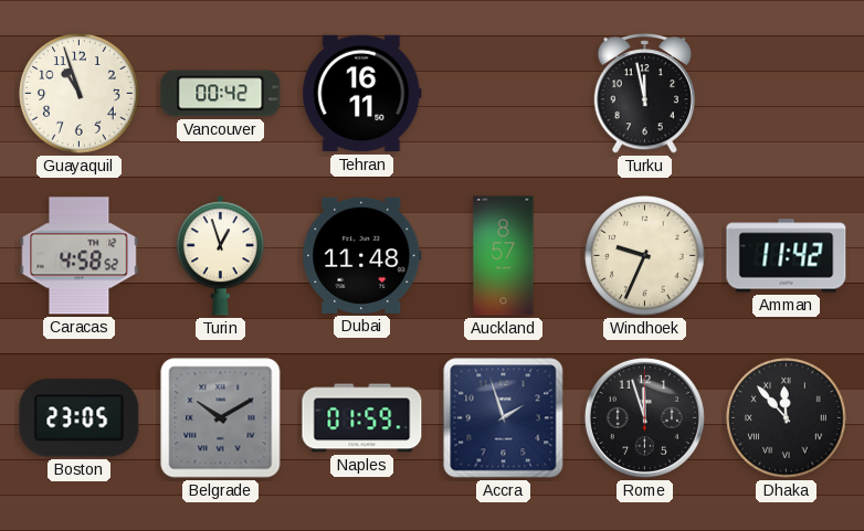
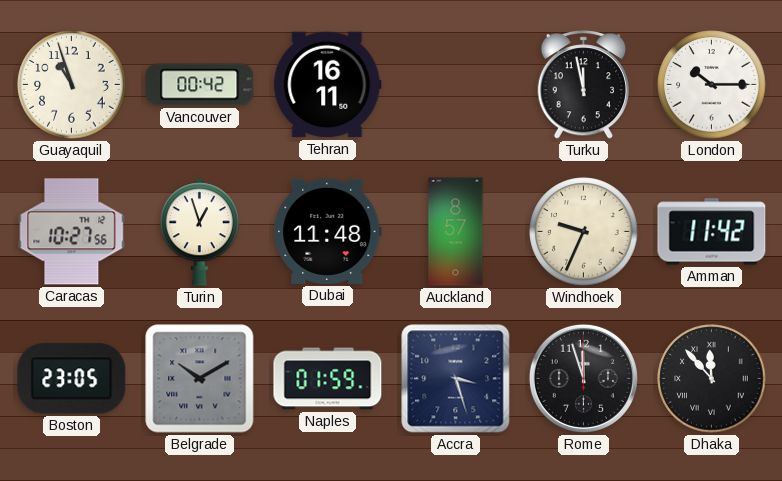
London: none -> 10:15 (712, 85)
Caracas: 4:58 -> 10:27 (72, 232)
Accra: 1:57 -> 3:27 (456, 379)
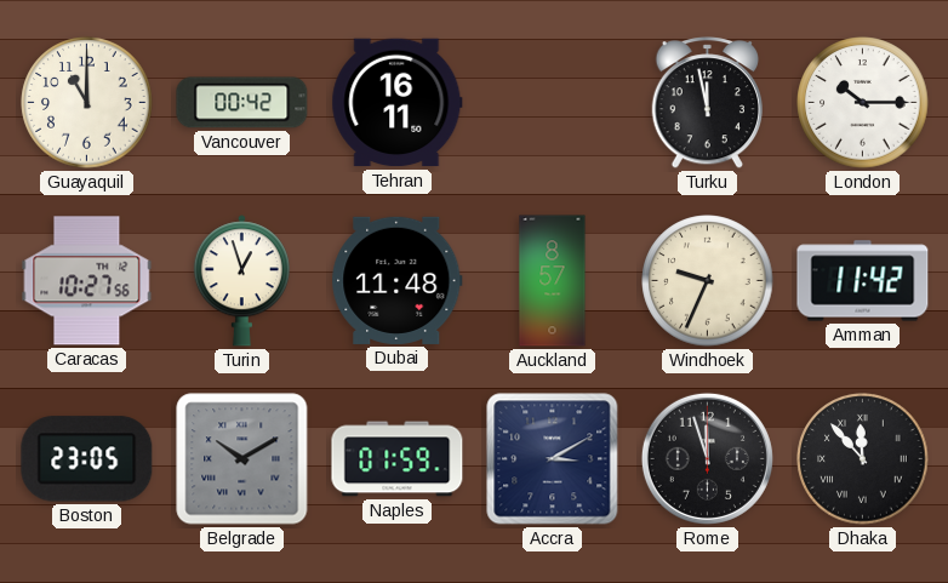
Guayaquil: 10:57 -> 11:00 (87, 103)
Accra: 3:27 -> 3:10 (553, 459)
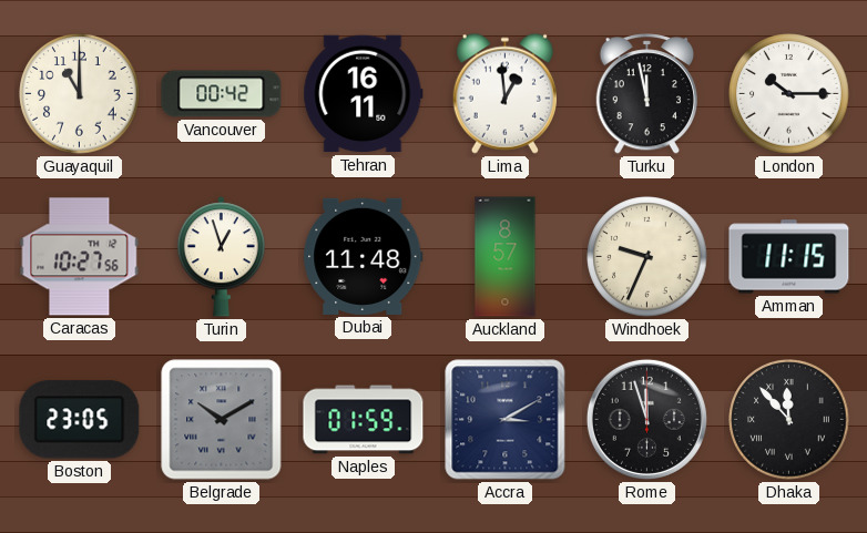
Lima: none -> 12:59 (504, 93)
Amman: 11:42 -> 11:15 (789, 257)
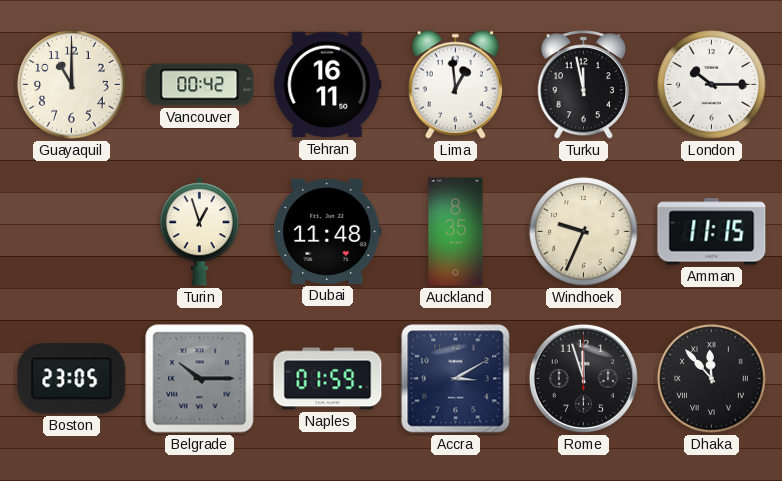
Caracas: 10:27 -> none (80, 257)
Auckland: 8:57 -> 8:35 (456, 232)
Belgrade: 10:10 -> 10:15 (200, 379)
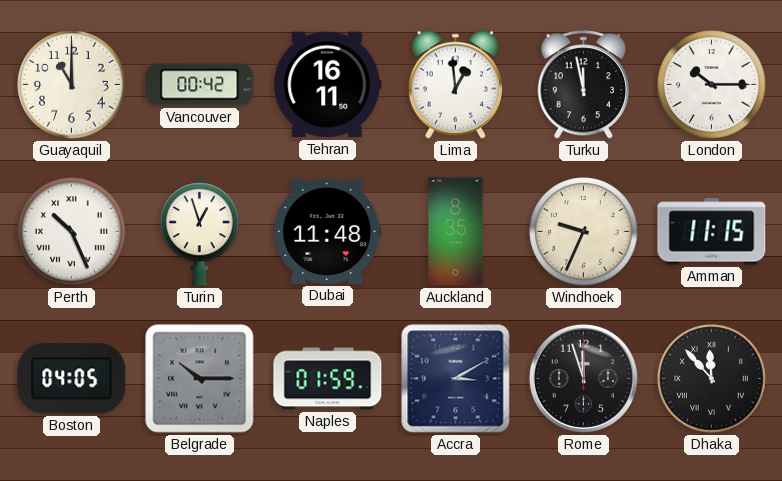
Perth: none -> 10:26 (72, 232)
Boston: 23:05 -> 04:05 (72, 379)
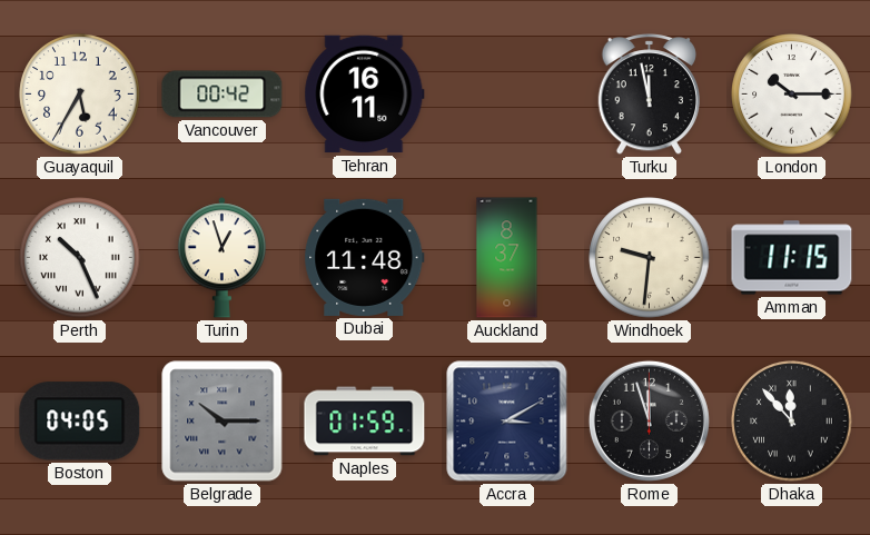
Guayaquil: 11:00 -> 5:35 (80, 95)
Lima: 12:59 -> none (455, 84)
Auckland: 8:35 -> 8:37 (507, 258)
Windhoek: 9:34 -> 9:31 (650, 258)
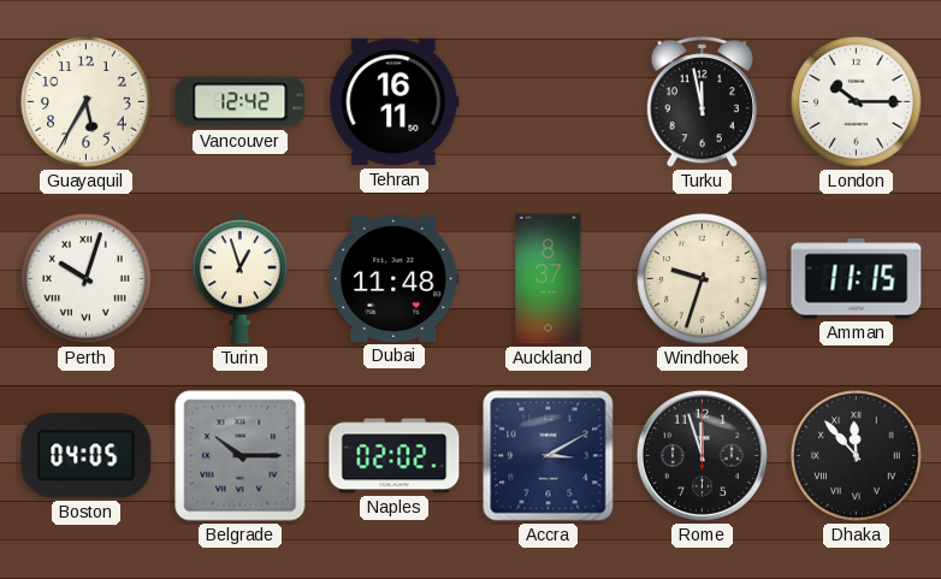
Vancouver: 00:42 -> 12:42 (241, 102)
Perth: 10:26 -> 10:03 (87, 279)
Windhoek: 9:31 -> 9:33 (703, 279)
Naples: 01:59 -> 02:02 (395, 456)
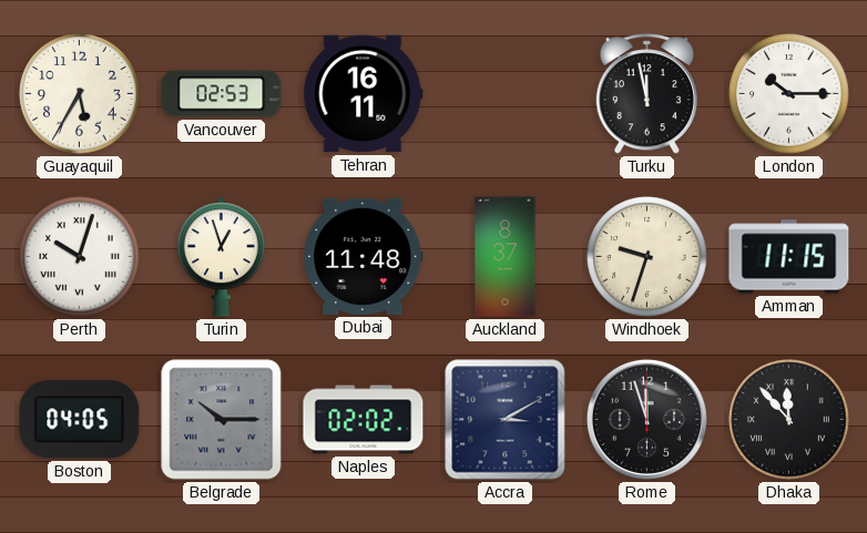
Vancouver: 12:42 -> 02:53 (222, 94)
